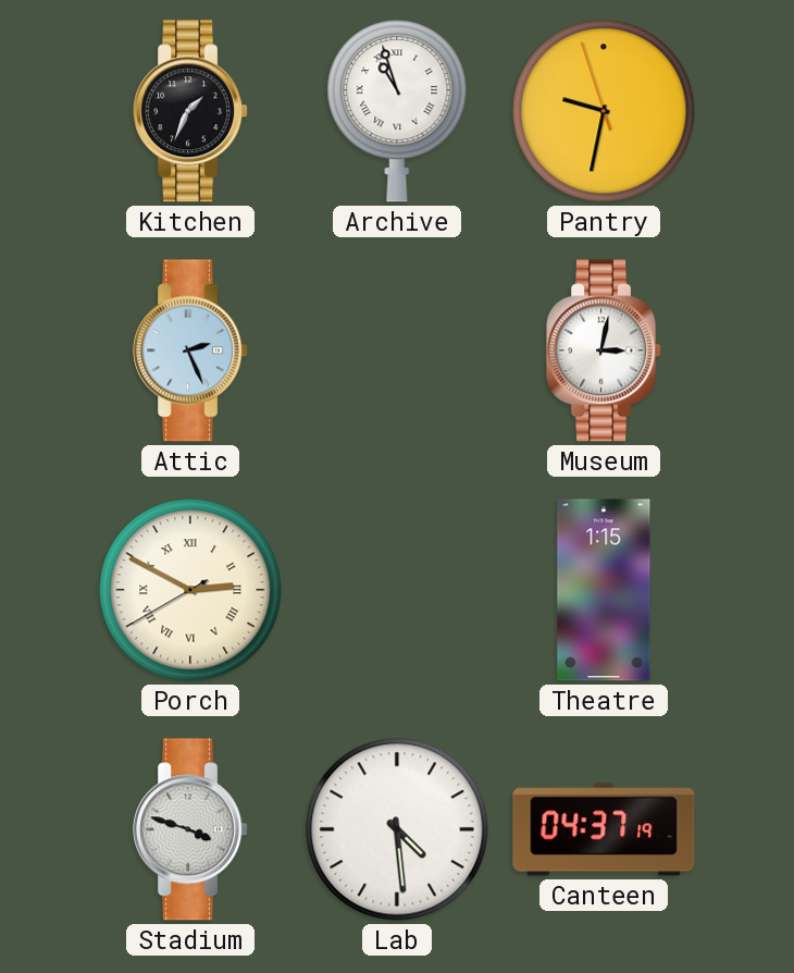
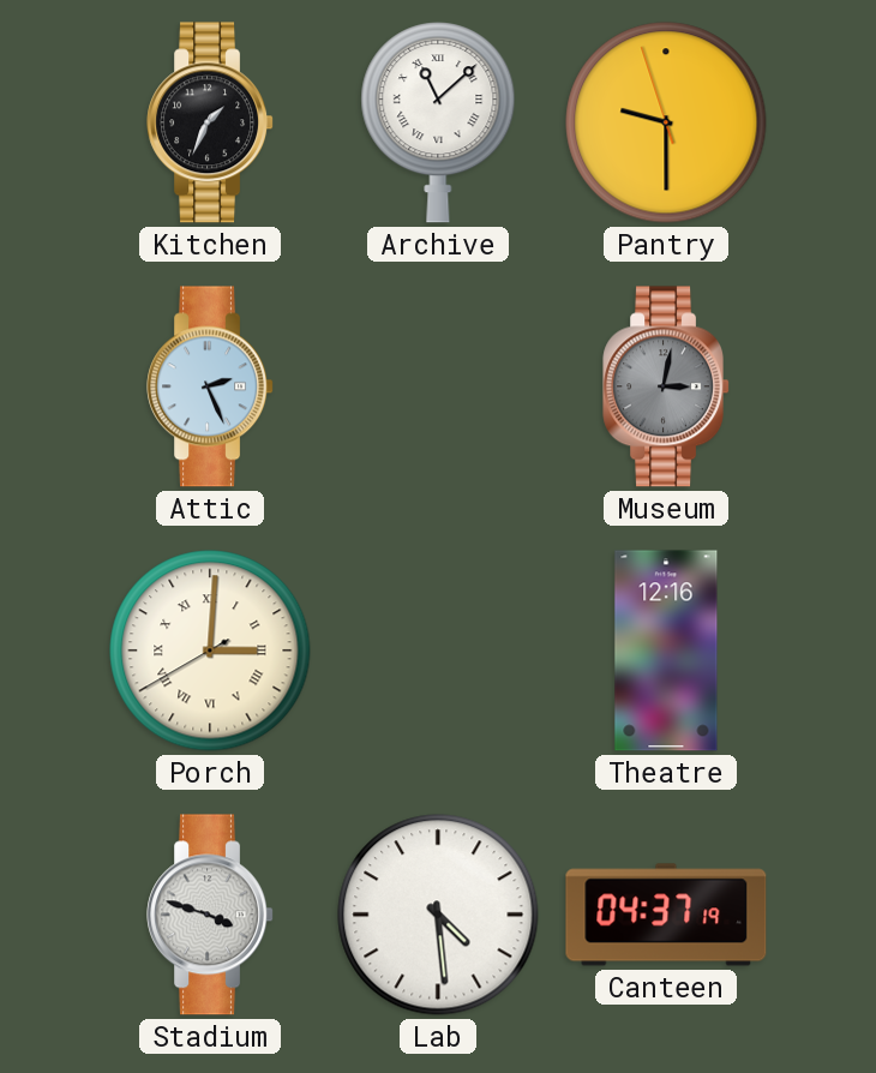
Archive: 10:57 -> 11:08 (438, 122)
Pantry: 9:31 -> 9:29 (666, 122)
Museum dial: white -> grey (666, 386)
Porch: 2:49 -> 3:00 (210, 651)
Theatre: 1:15 -> 12:16 (666, 651)
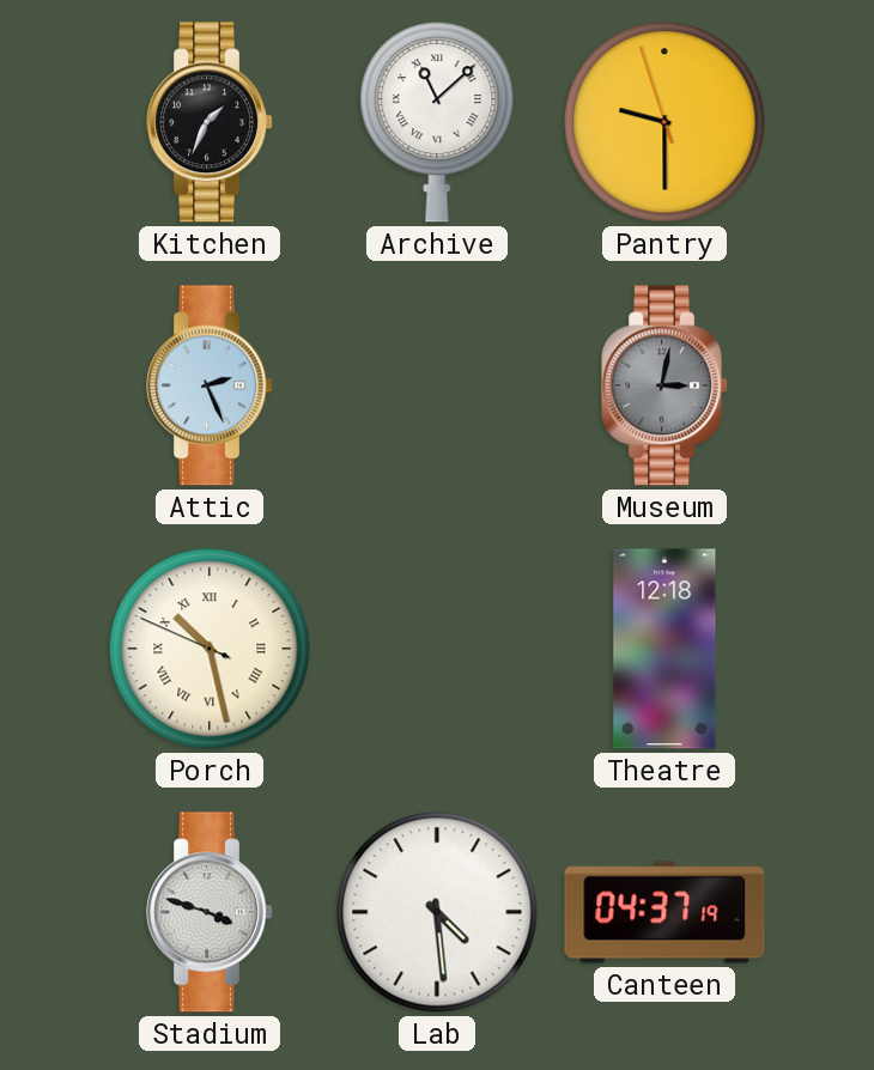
Porch: 3:00 -> 10:27 (210, 649)
Theatre: 12:16 -> 12:18 (664, 649)
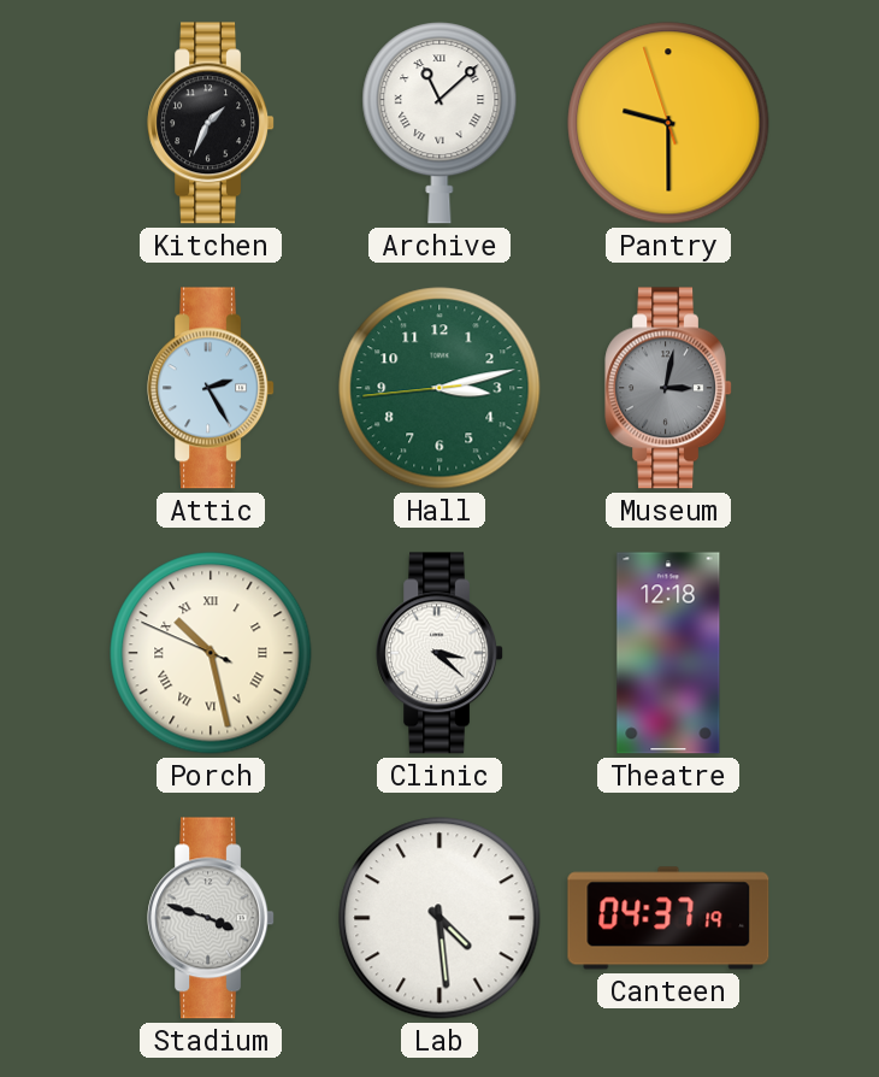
Attic: 2:26 -> 2:25 (211, 388)
Hall: none -> 3:12 (440, 388)
Clinic: none -> 3:22 (440, 653)
